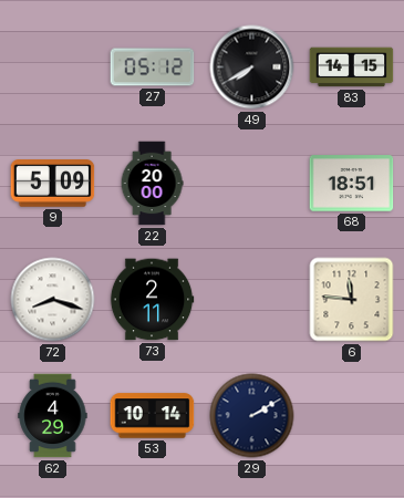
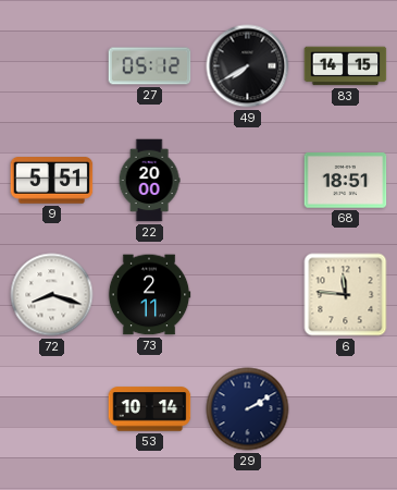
9: 5:09 -> 5:51 (52, 181)
62: 4:29 -> none (53, 416)
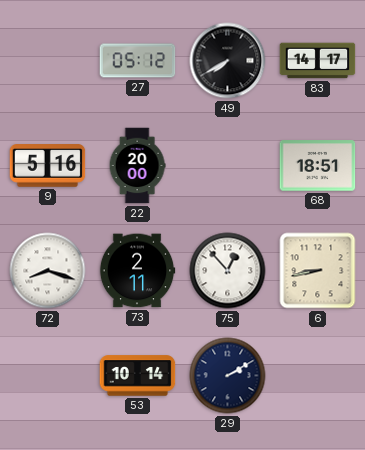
83: 14:15 -> 14:17 (318, 61)
9: 5:51 -> 5:16 (48, 166)
75: none -> 12:53 (228, 271)
6: 11:46 -> 8:43 (318, 271)
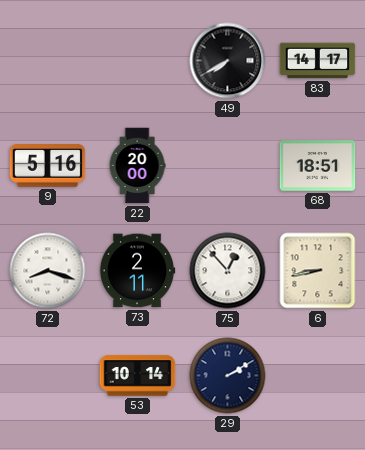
27: 05:12 -> none (138, 61)
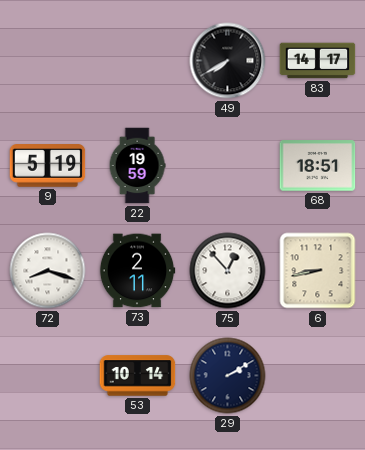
9: 5:16 -> 5:19 (48, 166)
22: 20:00 -> 19:59 (137, 166)
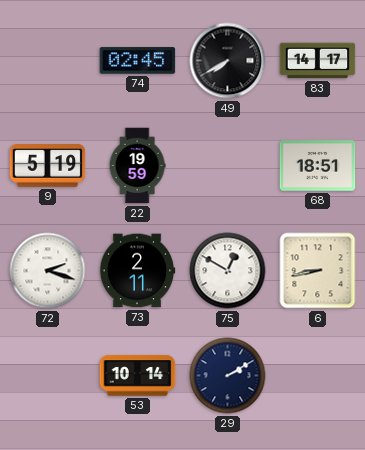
74: none -> 02:45 (138, 61)
72: 8:18 -> 2:18 (48, 271)
75: 12:53 -> 12:50 (228, 271)
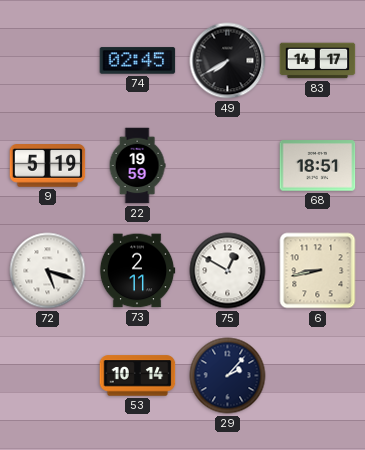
72: 2:18 -> 5:18 (48, 271)
29: 2:10 -> 2:07 (228, 376)
